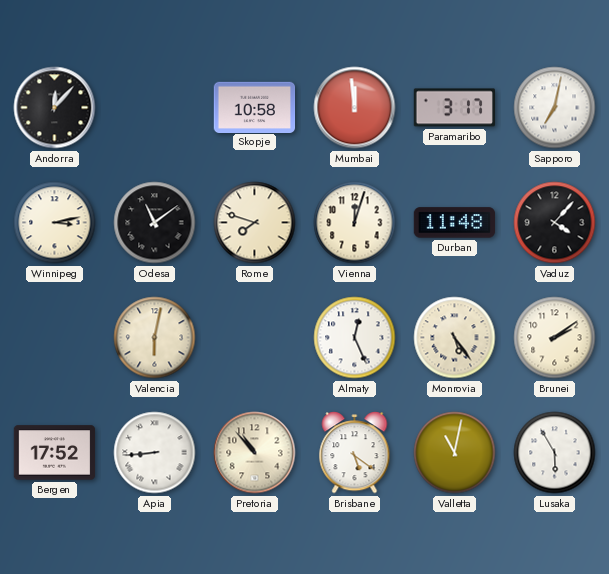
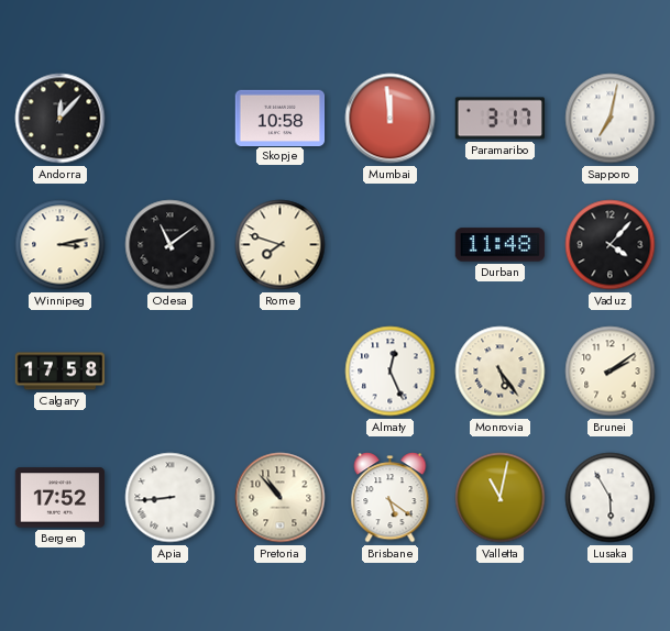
Vienna: 12:03 -> none (355, 223)
Calgary: none -> 17:58 (61, 372)
Valencia: 6:02 -> none (155, 338)
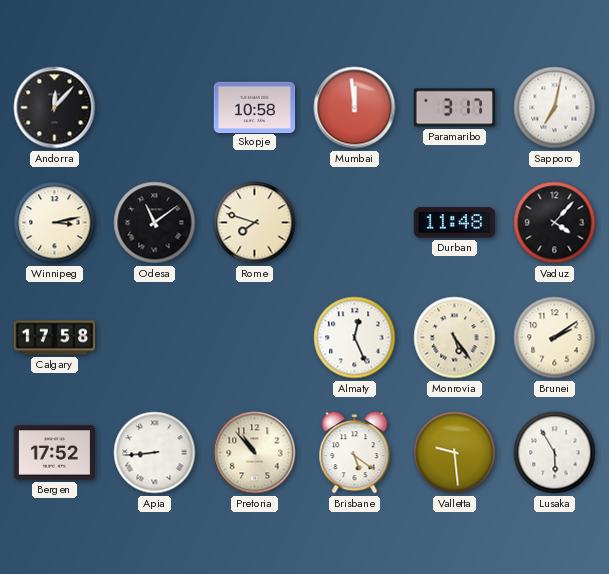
Valletta: 11:02 -> 9:29 (455, 453)
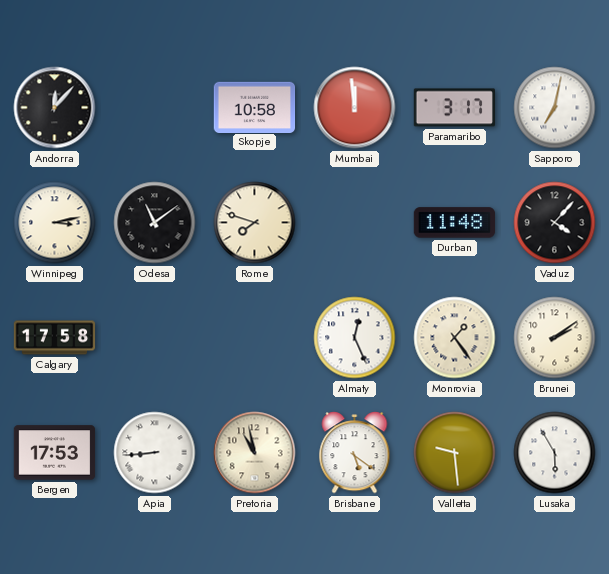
Monrovia: 5:24 -> 1:24 (455, 338)
Bergen: 17:52 -> 17:53 (55, 453)
Pretoria: 10:53 -> 10:58 (255, 453)
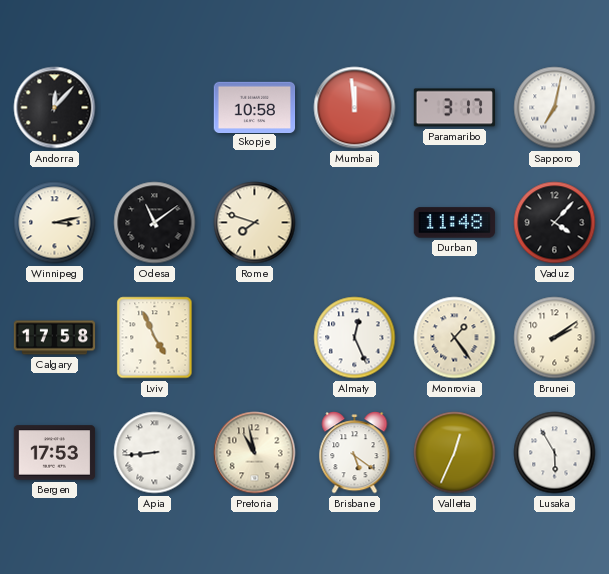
Lviv: none -> 4:56 (155, 338)
Valletta: 9:29 -> 12:34 (455, 453)
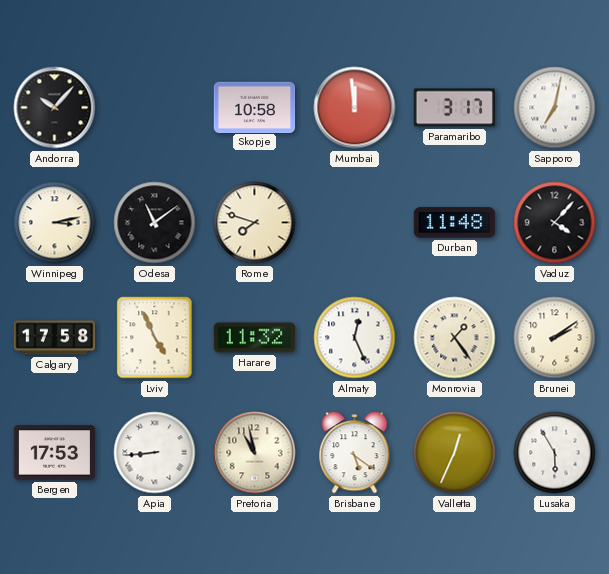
Andorra: 12:07 -> 10:07 (55, 108)
Harare: none -> 11:32 (255, 338)
